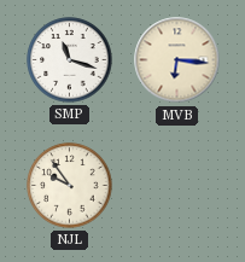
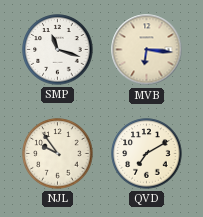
QVD: none -> 7:10 (147, 154)
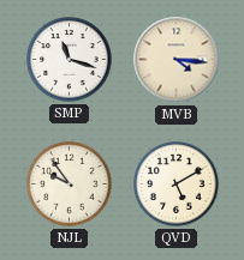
MVB: 6:16 -> 4:16 (177, 60)
QVD: 7:10 -> 5:10 (177, 185)
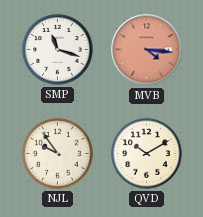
MVB dial: cream -> salmon (147, 50)
QVD: 5:10 -> 10:10 (147, 154)
